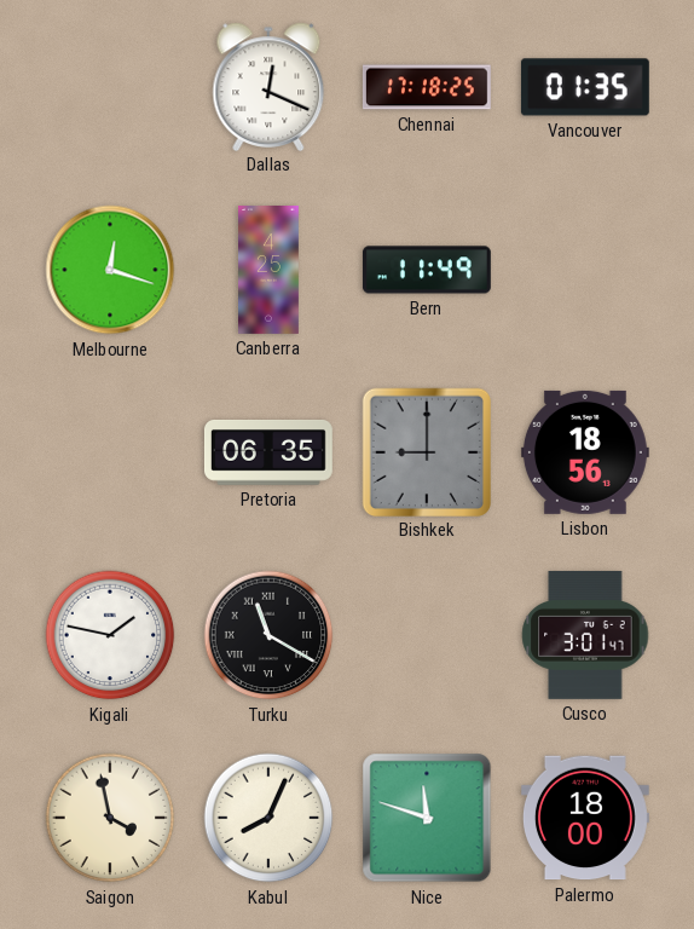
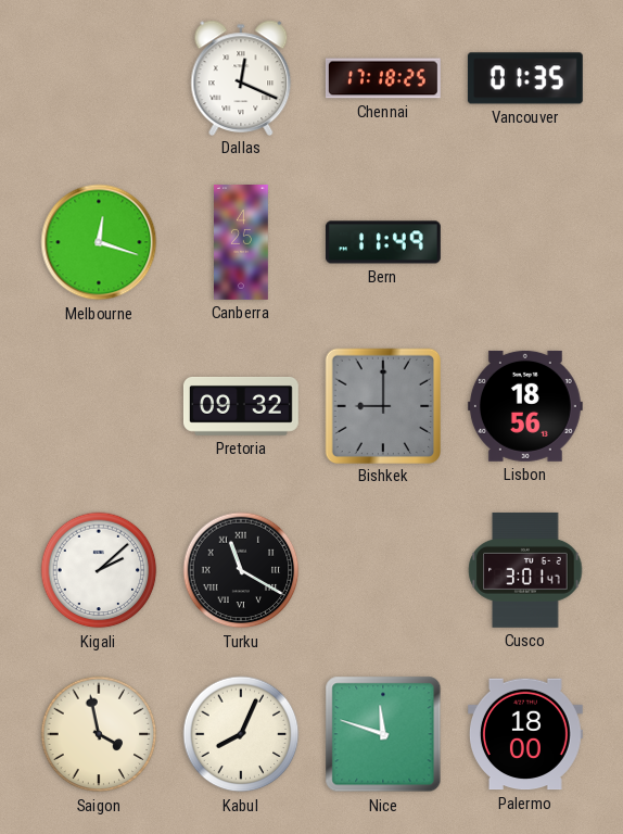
Pretoria: 06:35 -> 09:32 (241, 407)
Kigali: 1:47 -> 2:08 (99, 570)
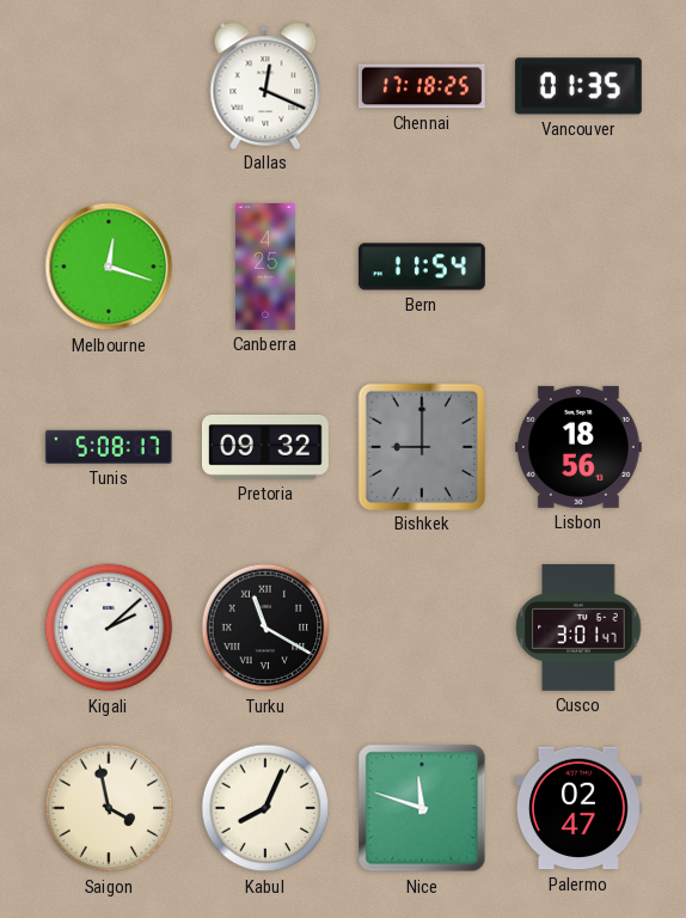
Bern: 11:49 -> 11:54 (422, 267)
Tunis: none -> 5:08 (109, 447)
Palermo: 18:00 -> 02:47 (578, 808)
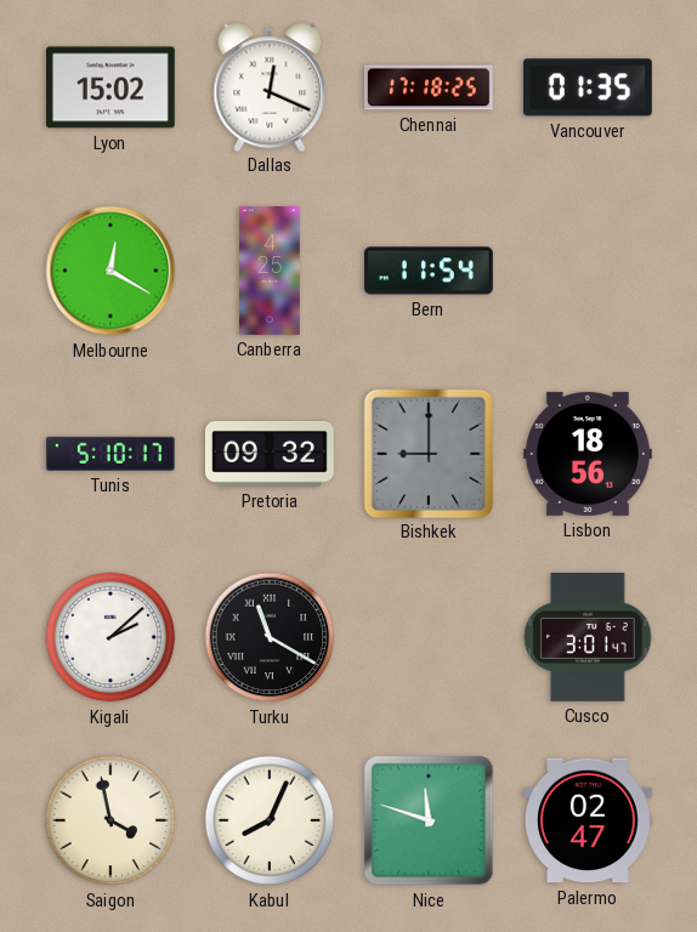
Lyon: none -> 15:02 (110, 87)
Melbourne: 12:18 -> 12:20 (110, 271)
Tunis: 5:08 -> 5:10 (110, 454)
